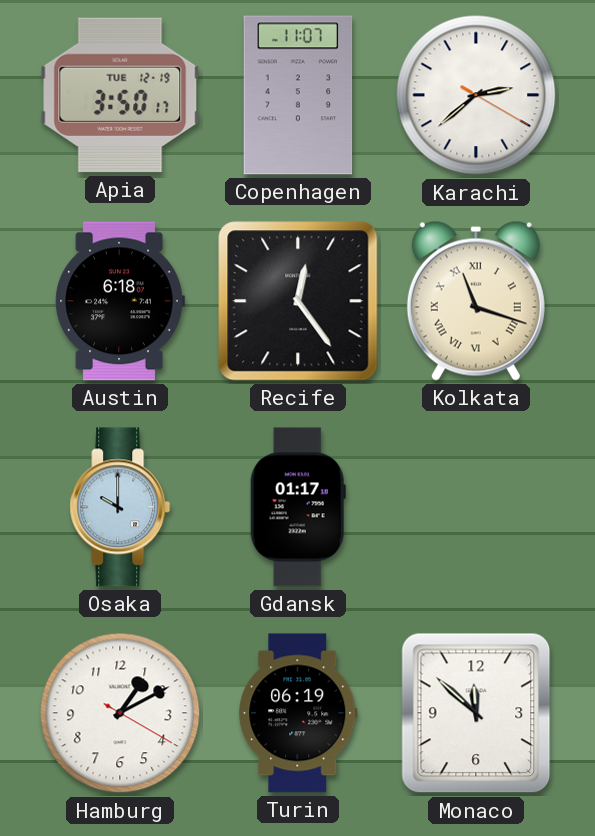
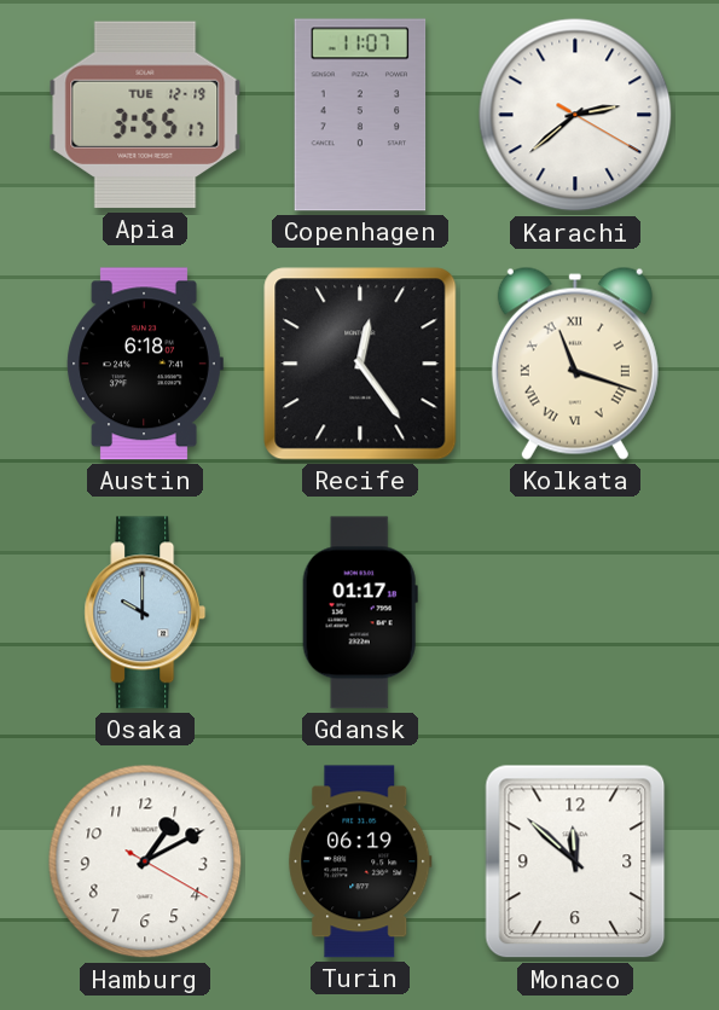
Apia: 3:50 -> 3:55 (145, 115)
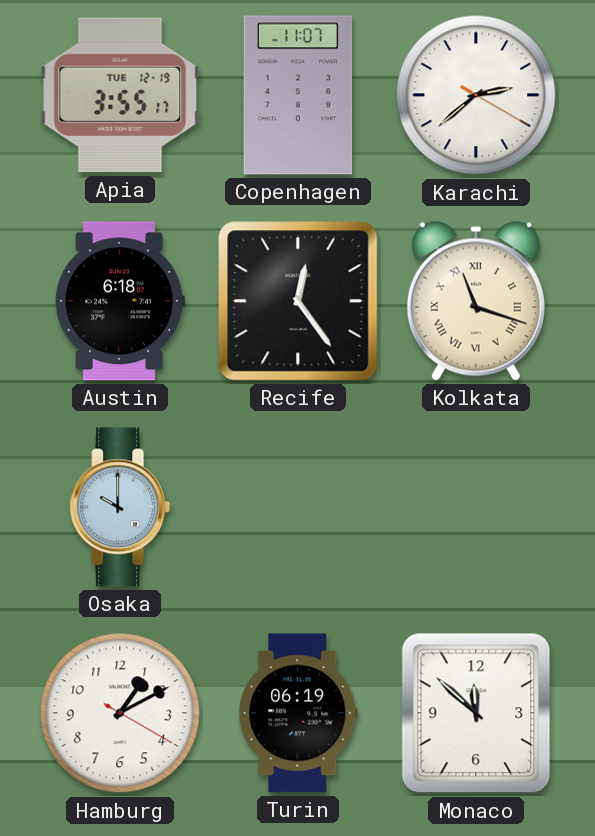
Gdansk: 01:17 -> none (360, 613)
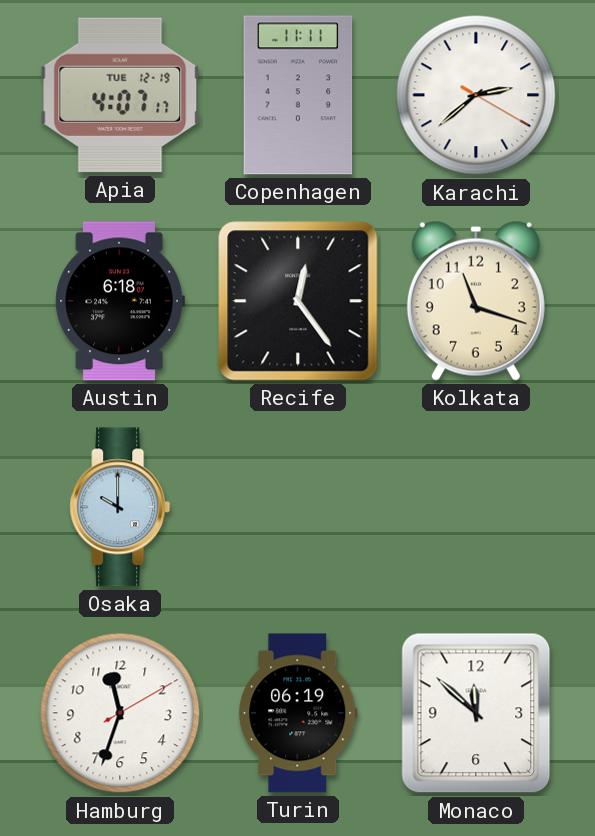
Apia: 3:55 -> 4:07 (120, 95)
Copenhagen: 11:07 -> 11:11 (298, 95)
Kolkata numerals: Roman -> Arabic (476, 301)
Hamburg: 1:10 -> 11:33 (120, 713)
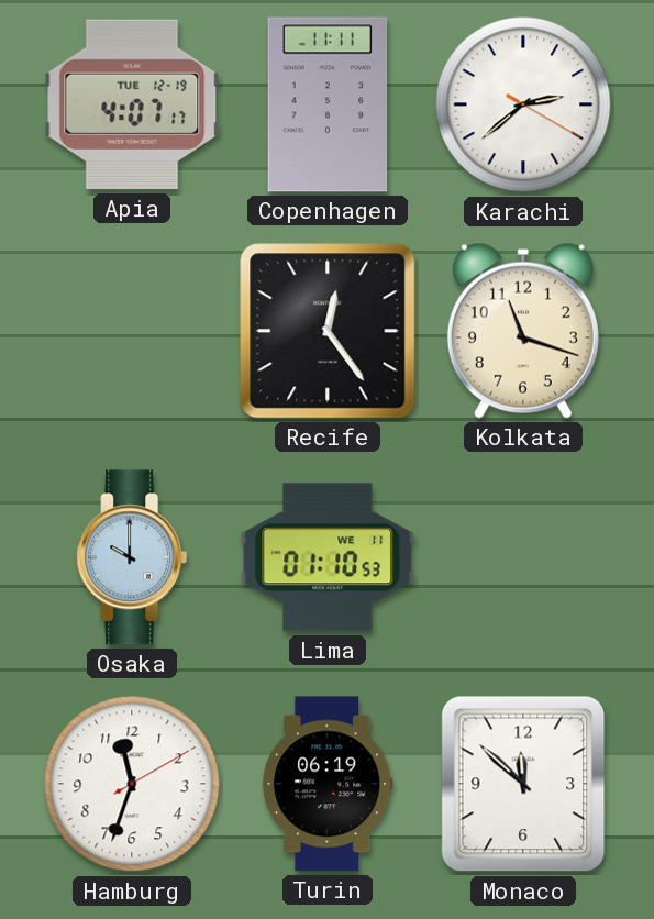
Austin: 6:18 -> none (120, 301)
Lima: none -> 01:10 (328, 557)
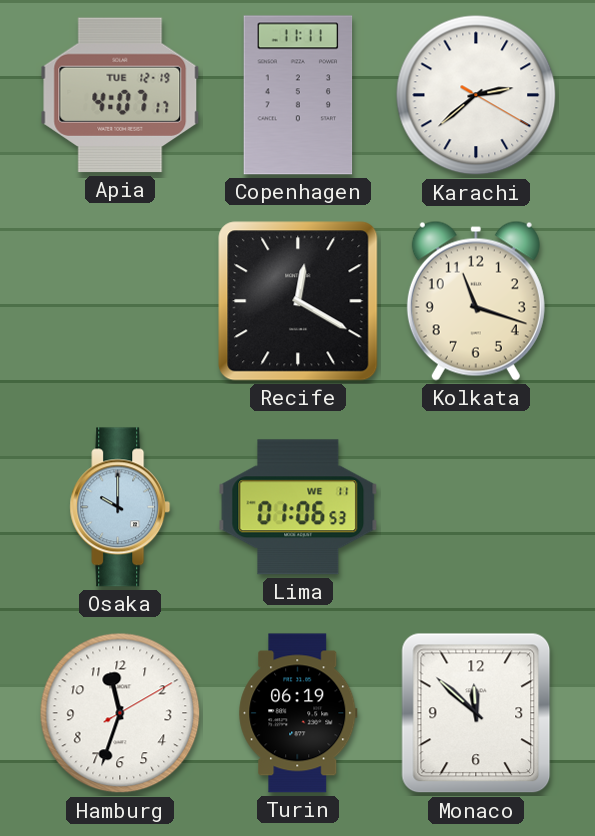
Recife: 12:24 -> 12:20 (298, 301)
Lima: 01:10 -> 01:06 (298, 507)
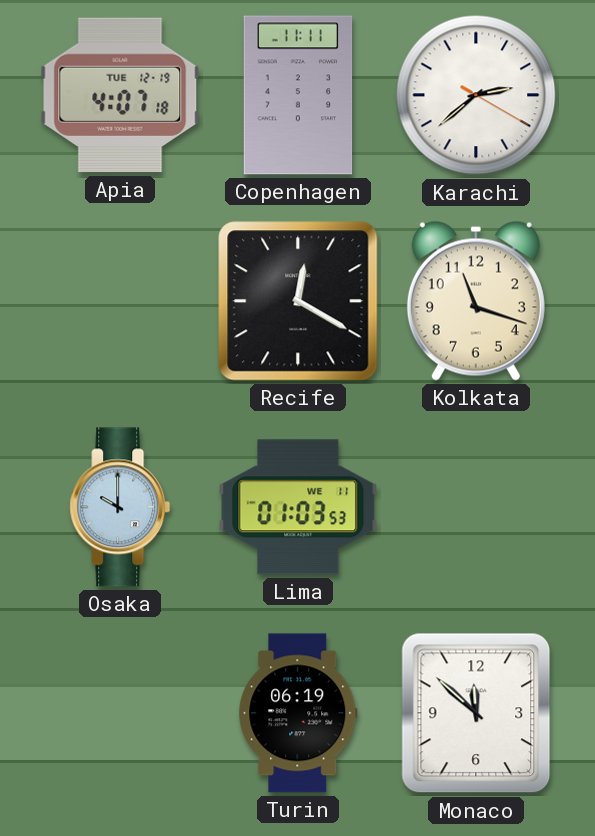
Apia: 4:07:17 -> 4:07:18 (120, 95)
Lima: 01:06 -> 01:03 (298, 507)
Hamburg: 11:33 -> none (120, 713)
